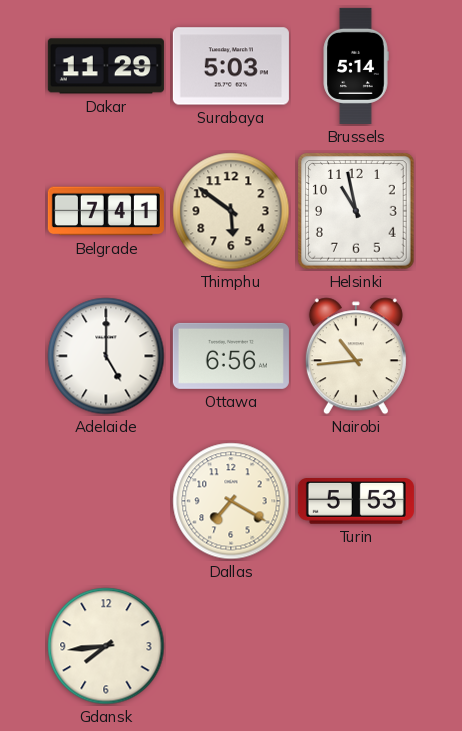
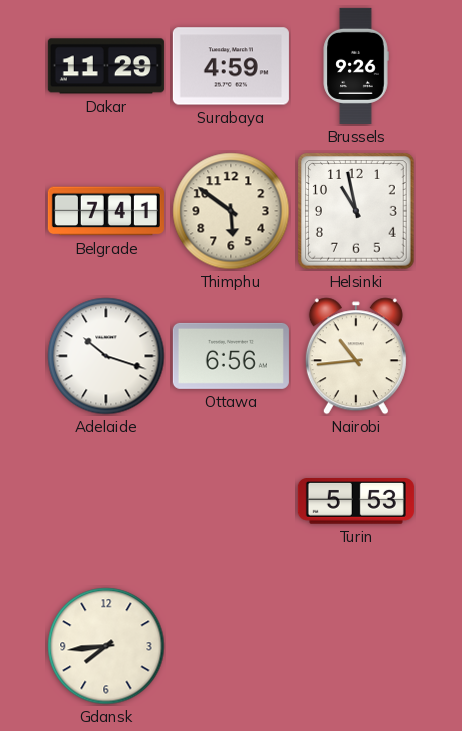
Surabaya: 5:03 -> 4:59 (231, 66)
Brussels: 5:14 -> 9:26 (356, 66)
Adelaide: 5:00 -> 10:18 (106, 356)
Dallas: 7:20 -> none (231, 501)
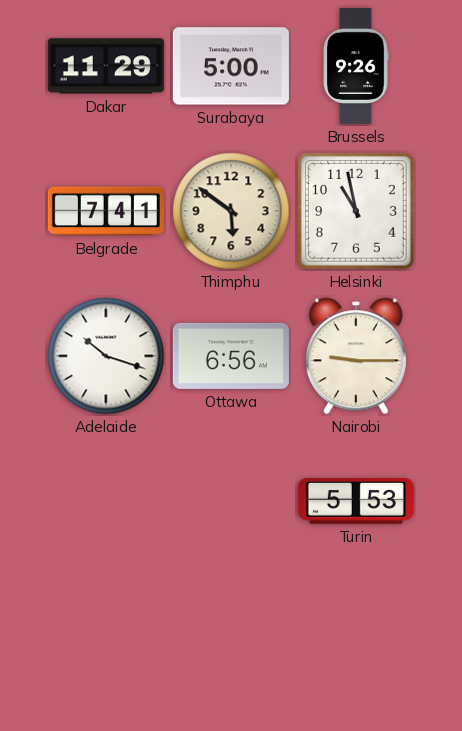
Surabaya: 4:59 -> 5:00 (231, 66)
Nairobi: 10:44 -> 9:15 (356, 356)
Gdansk: 7:44 -> none (106, 646)
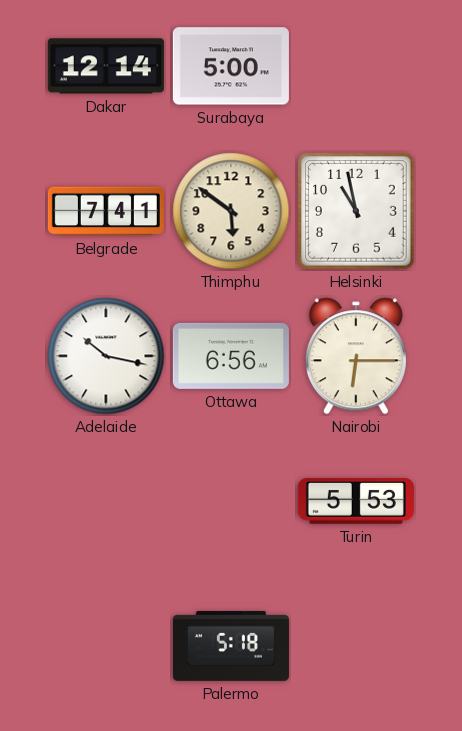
Dakar: 11:29 -> 12:14 (106, 66)
Brussels: 9:26 -> none (356, 66)
Adelaide: 10:18 -> 10:17 (106, 356)
Nairobi: 9:15 -> 6:15 (356, 356)
Palermo: none -> 5:18 (231, 646)
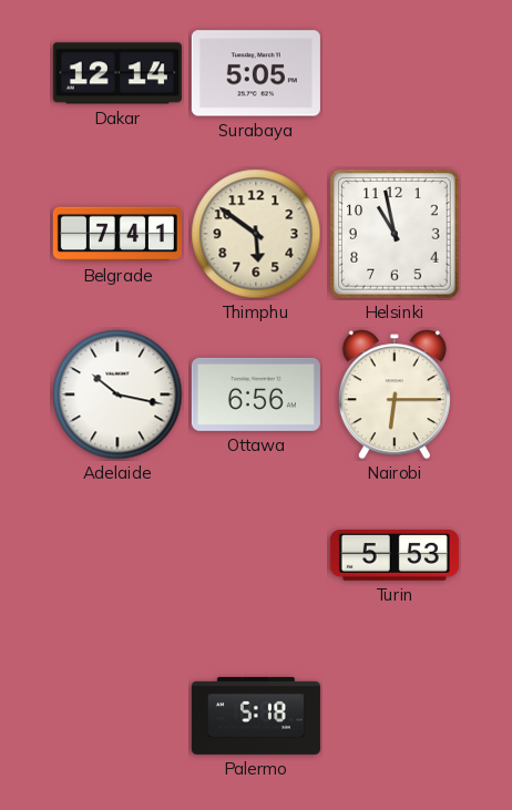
Surabaya: 5:00 -> 5:05 (256, 73)
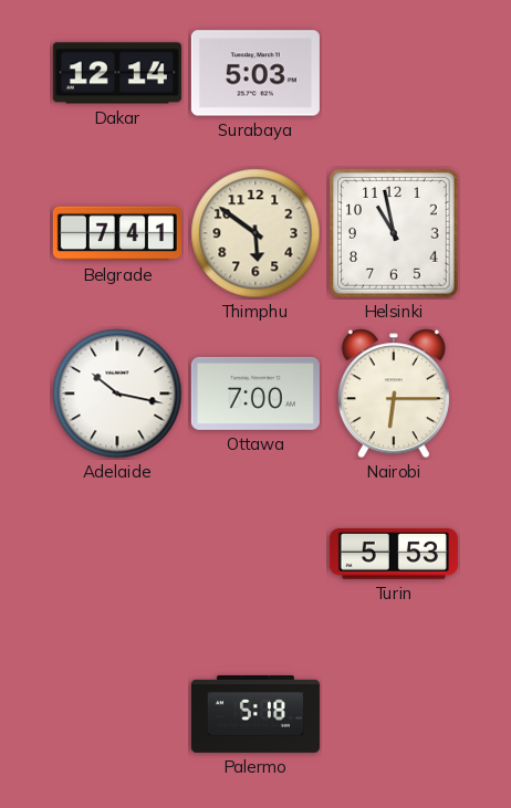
Surabaya: 5:05 -> 5:03 (255, 73)
Ottawa: 6:56 -> 7:00 (255, 393)
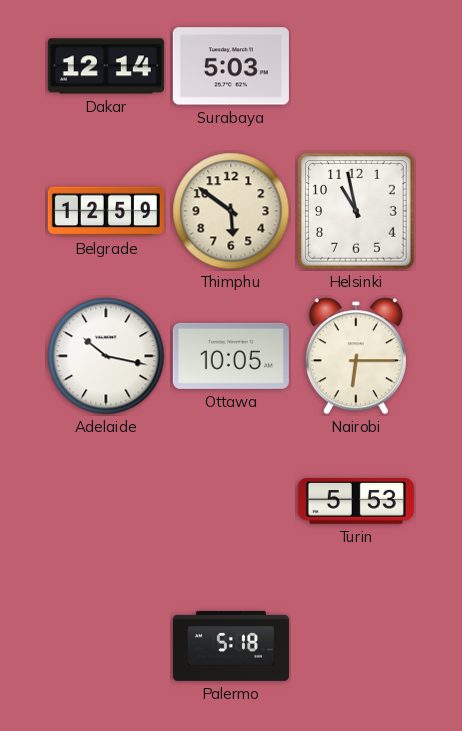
Belgrade: 7:41 -> 12:59 (106, 211)
Ottawa: 7:00 -> 10:05 (231, 356)
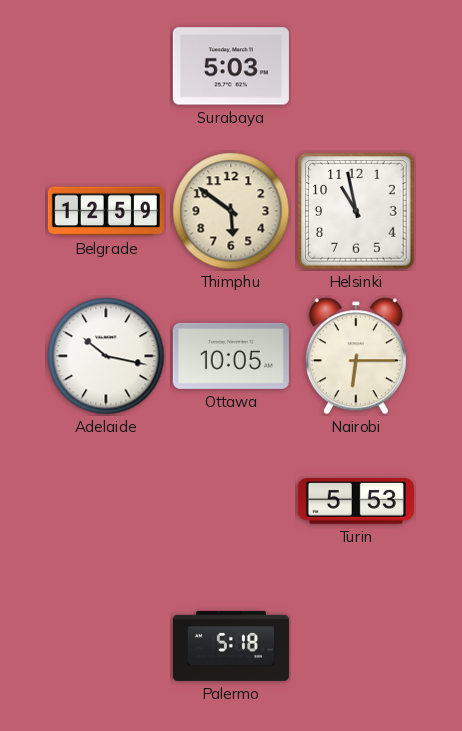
Dakar: 12:14 -> none (106, 66)
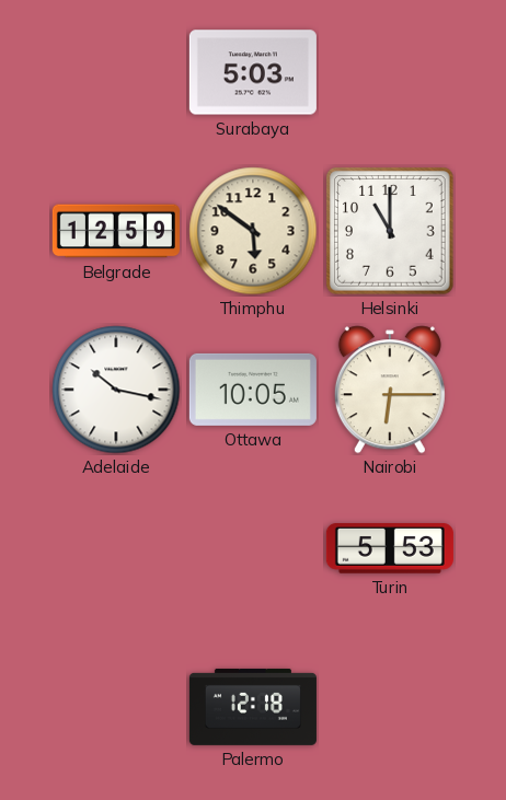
Helsinki: 10:58 -> 11:00 (391, 232)
Palermo: 5:18 -> 12:18 (253, 707)
